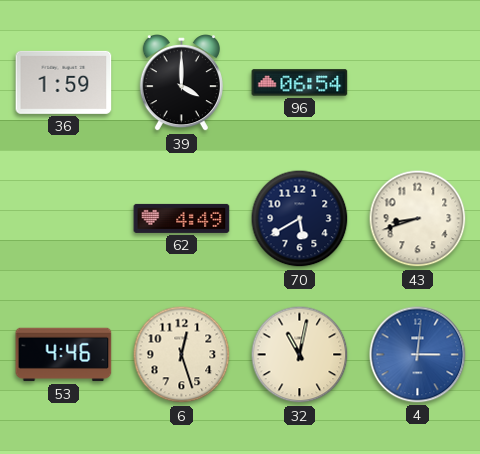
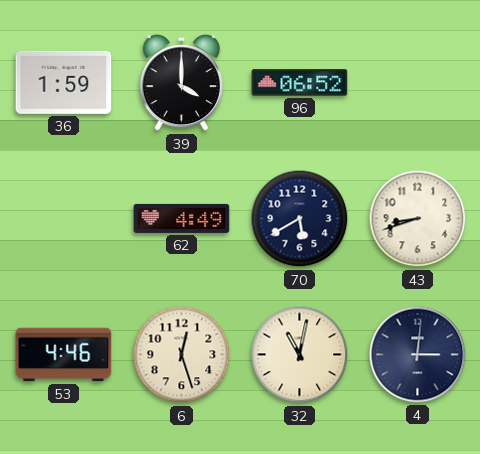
96: 06:54 -> 06:52 (300, 83)
4 dial: blue -> navy (418, 355)
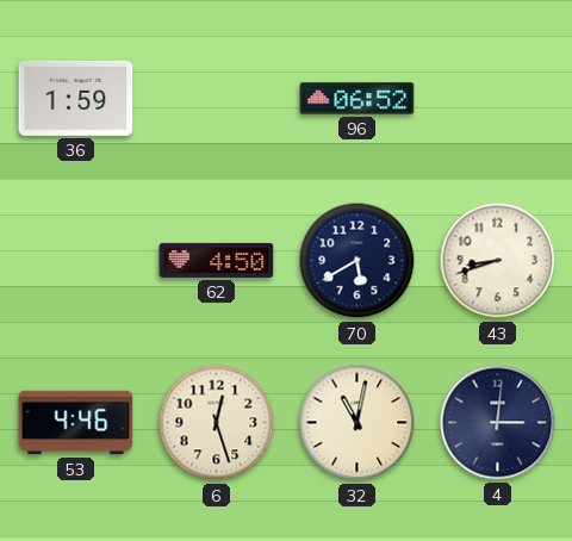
39: 4:00 -> none (181, 83)
62: 4:49 -> 4:50 (217, 260)
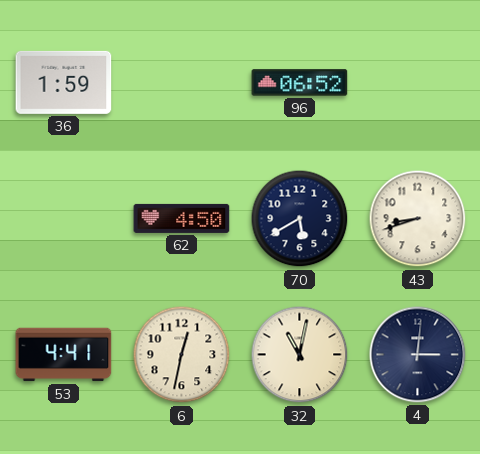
53: 4:46 -> 4:41 (64, 355)
6: 12:27 -> 12:32 (182, 355)
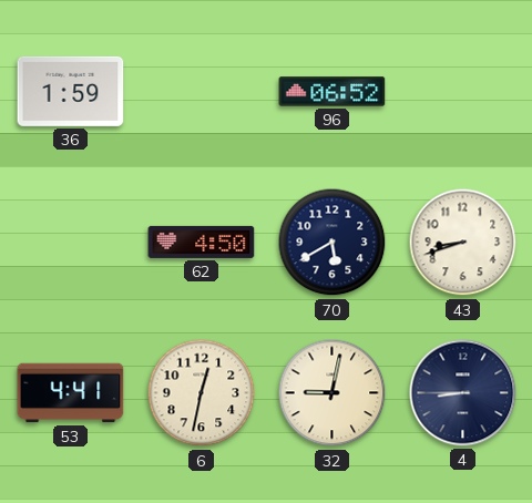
32: 11:02 -> 9:02 (332, 393)
4: 3:01 -> 8:45 (463, 393)
